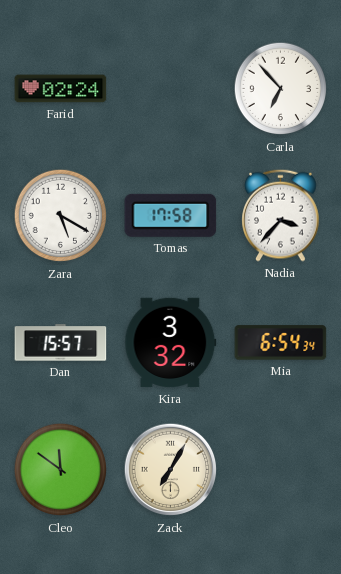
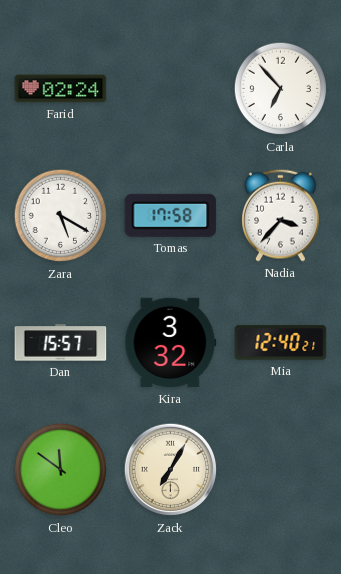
Mia: 6:54 -> 12:40 (281, 343)
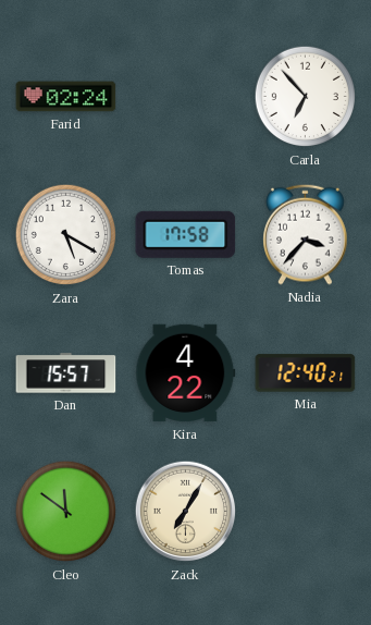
Kira: 3:32 -> 4:22 (186, 373)
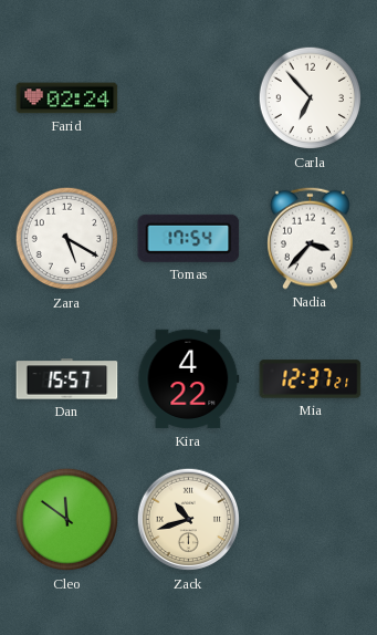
Tomas: 17:58 -> 17:54 (189, 238)
Mia: 12:40 -> 12:37 (311, 379)
Zack: 7:05 -> 10:42 (189, 520)
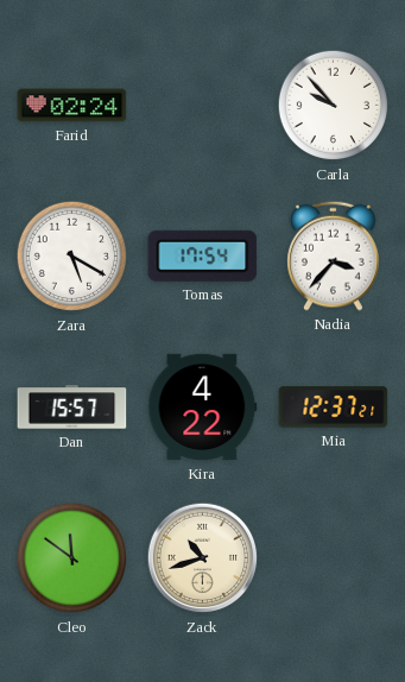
Carla: 6:53 -> 9:53 (334, 106)
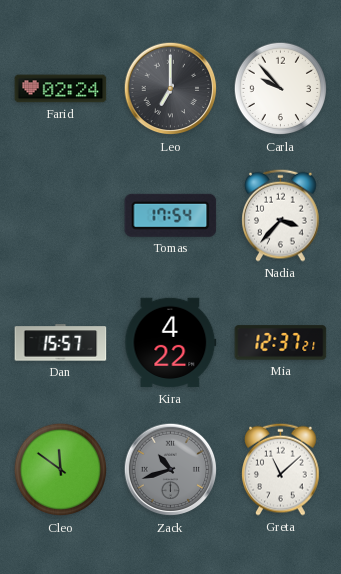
Leo: none -> 7:00 (171, 89)
Zara: 5:20 -> none (72, 257)
Zack dial: cream -> grey (171, 470)
Greta: none -> 11:08 (281, 469)
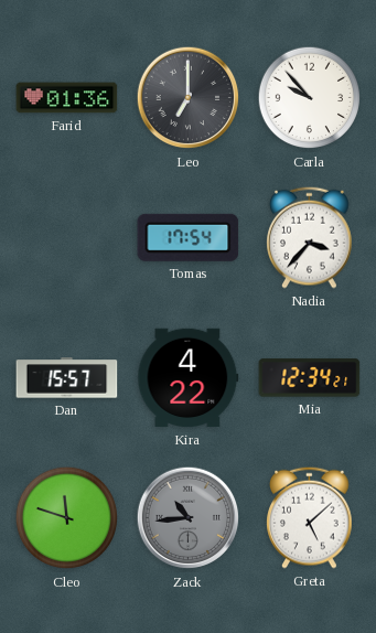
Farid: 02:24 -> 01:36 (67, 98)
Mia: 12:37 -> 12:34 (310, 378)
Cleo: 11:51 -> 11:48 (67, 518)
Zack: 10:42 -> 10:44 (189, 518)
Greta: 11:08 -> 5:08 (310, 517)
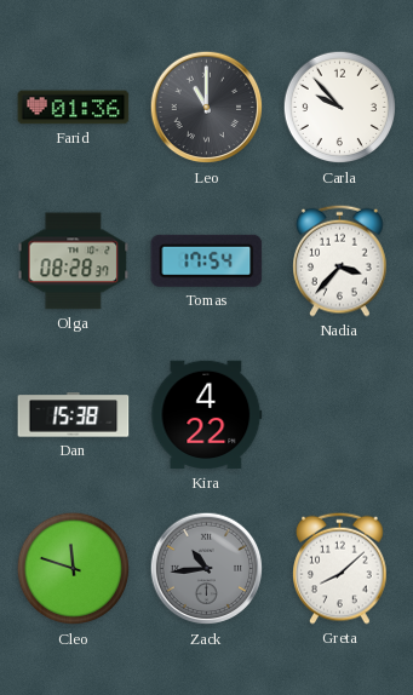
Leo: 7:00 -> 11:00 (207, 108)
Olga: none -> 08:28 (74, 262)
Dan: 15:57 -> 15:38 (74, 415)
Mia: 12:34 -> none (310, 378)
Greta: 5:08 -> 8:08 (340, 568)
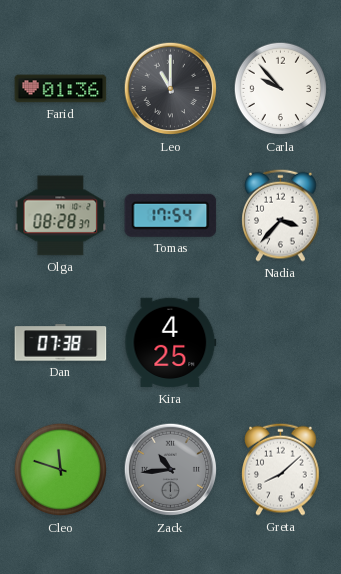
Dan: 15:38 -> 07:38 (61, 343)
Kira: 4:22 -> 4:25 (171, 343)
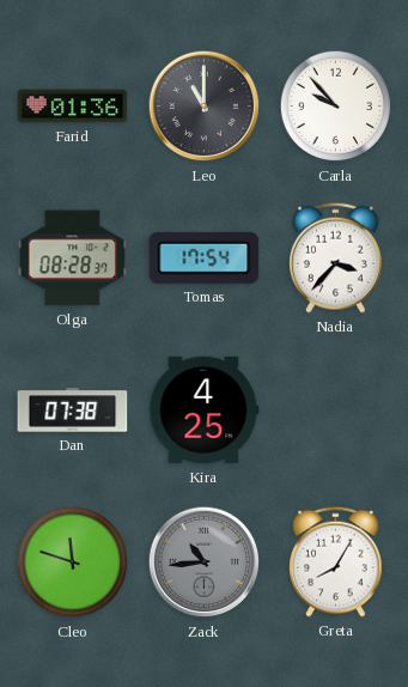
Greta: 8:08 -> 8:05 (336, 561)
